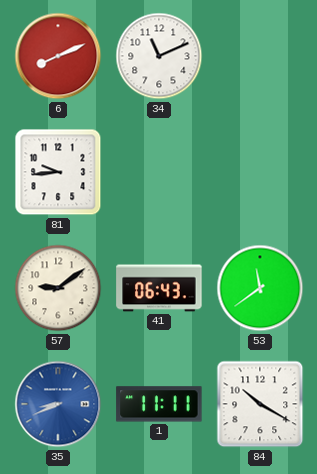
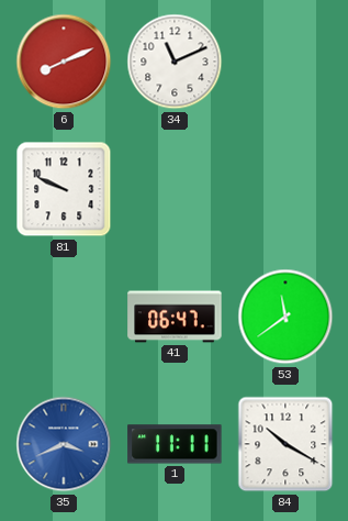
81: 9:44 -> 9:49 (64, 189)
57: 9:09 -> none (58, 288)
41: 06:43 -> 06:47 (175, 317)
35: 8:41 -> 3:41 (64, 444)
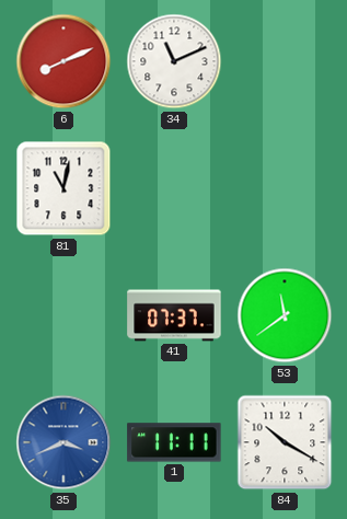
81: 9:49 -> 11:02 (63, 188)
41: 06:47 -> 07:37 (174, 315)
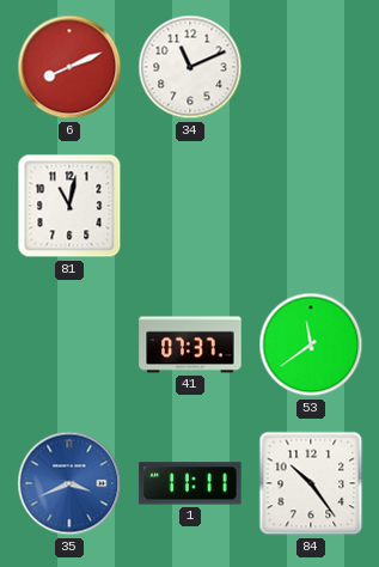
84: 10:20 -> 10:24 (311, 483)
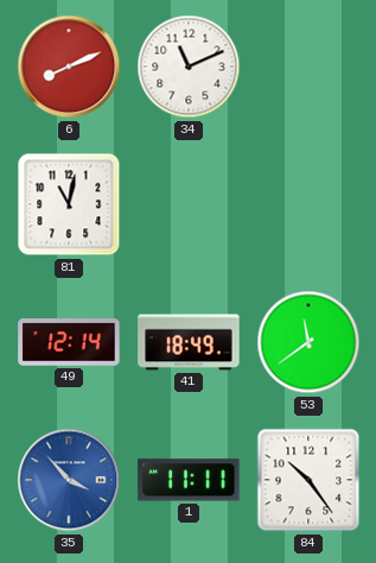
49: none -> 12:14 (69, 342)
41: 07:37 -> 18:49 (189, 342)
35: 3:41 -> 3:53 (69, 480)
